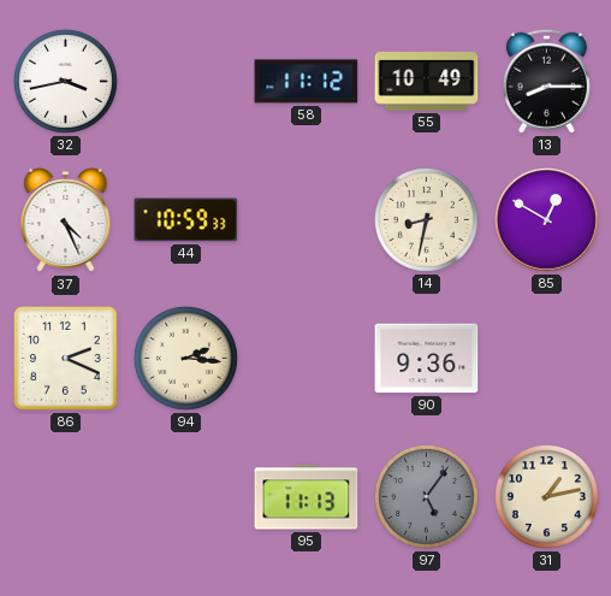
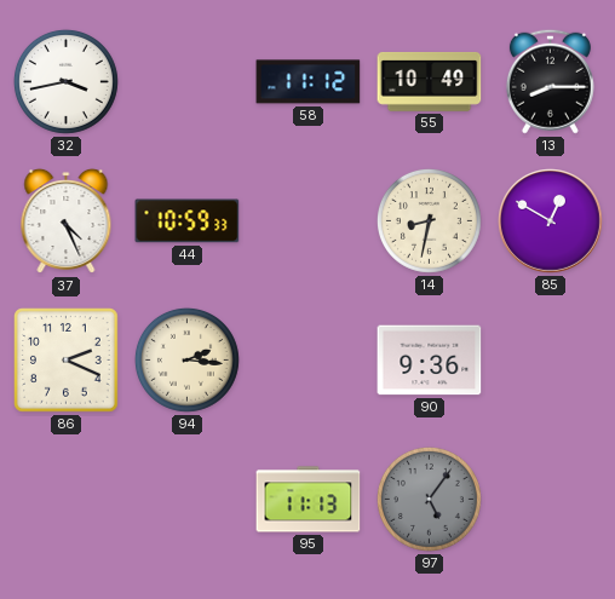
31: 1:13 -> none (546, 496)
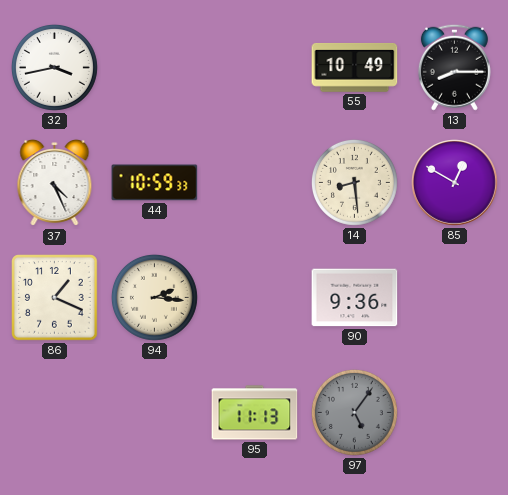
58: 11:12 -> none (309, 82)
14: 8:32 -> 8:29 (354, 182)
86: 2:19 -> 1:19 (55, 298)
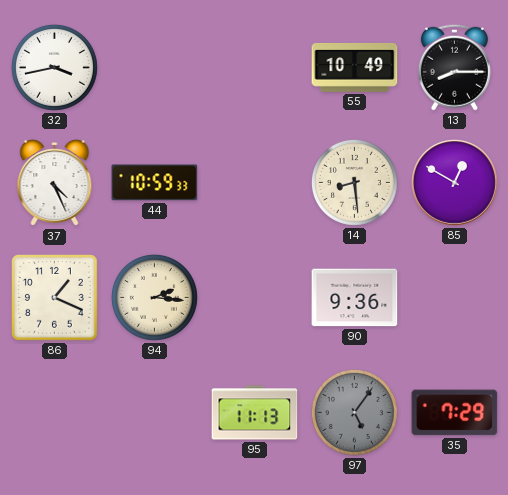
35: none -> 7:29 (455, 413)
